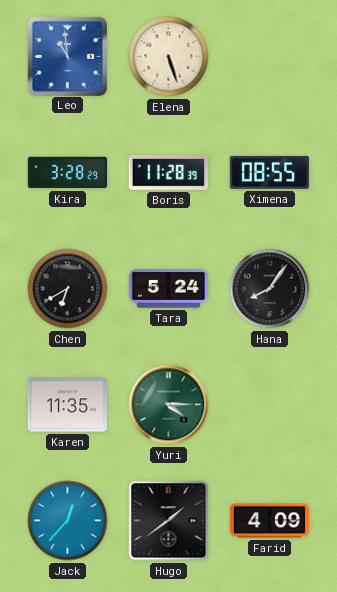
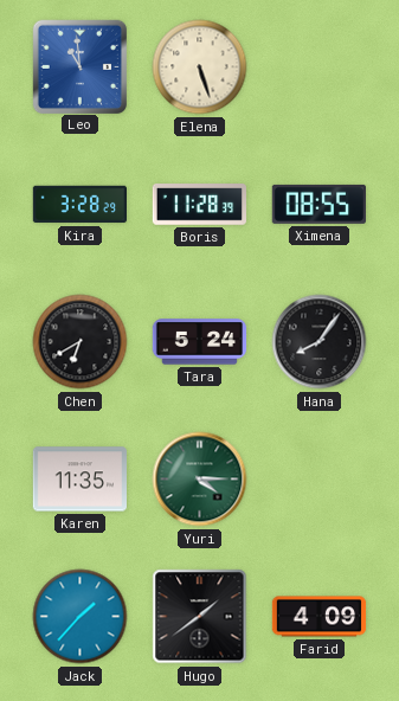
Jack: 12:37 -> 1:37 (81, 617)
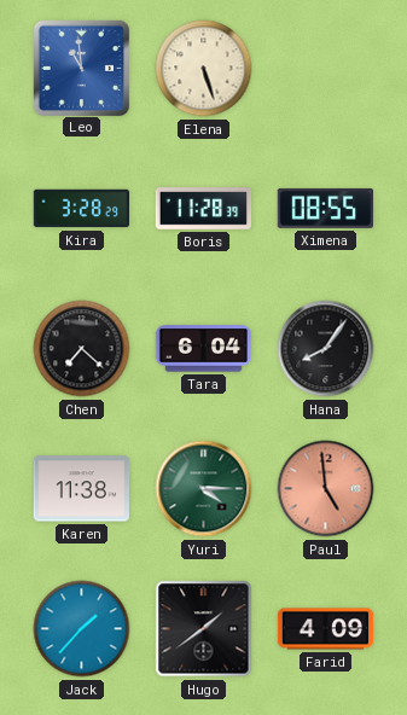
Chen: 6:40 -> 7:22 (82, 349)
Tara: 5:24 -> 6:04 (204, 349)
Karen: 11:35 -> 11:38 (81, 489)
Paul: none -> 4:59 (326, 489)
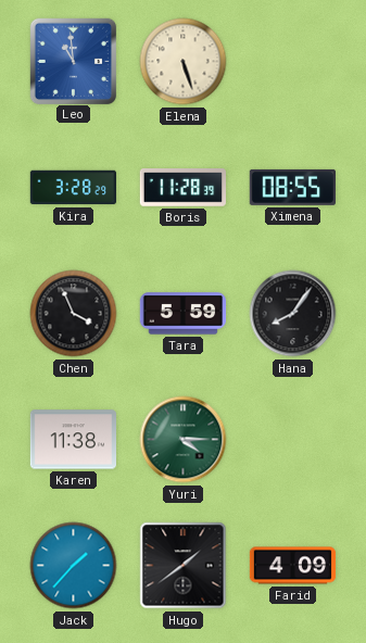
Chen: 7:22 -> 3:56 (74, 314)
Tara: 6:04 -> 5:59 (184, 314)
Paul: 4:59 -> none (326, 489)
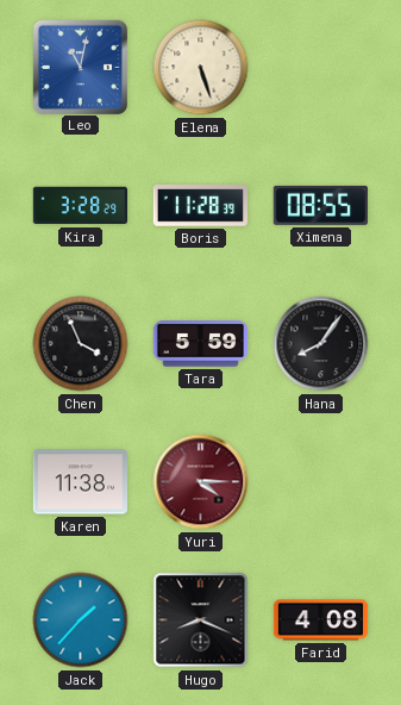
Leo: 10:59 -> 11:02 (80, 67)
Yuri dial: green -> burgundy (201, 482)
Hugo: 1:39 -> 8:19 (201, 620)
Farid: 4:09 -> 4:08 (321, 620)
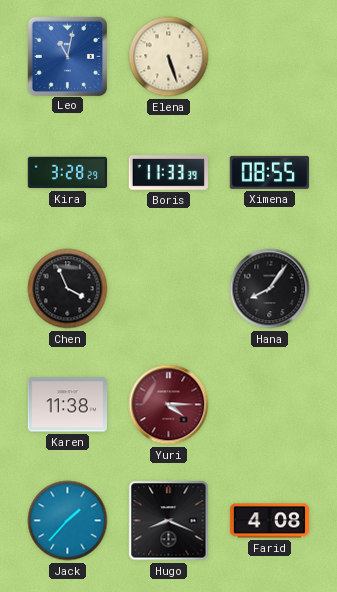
Boris: 11:28 -> 11:33 (168, 173)
Tara: 5:59 -> none (201, 344)
